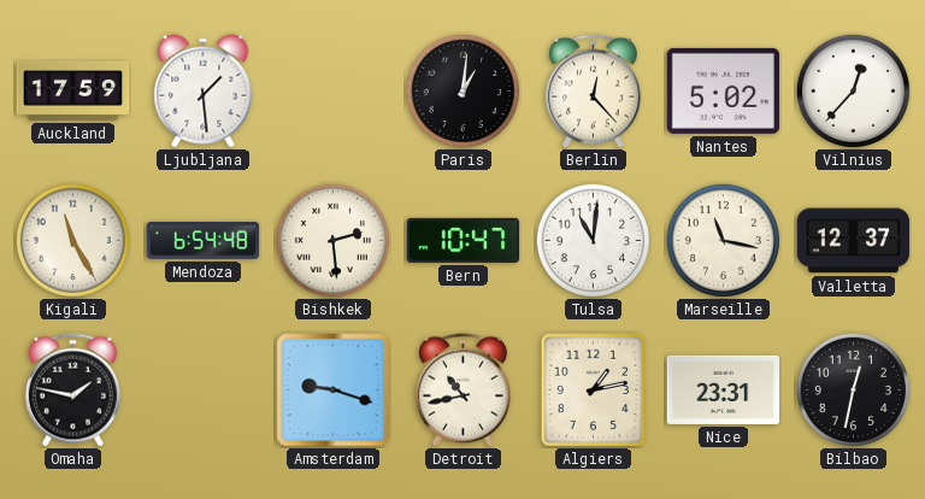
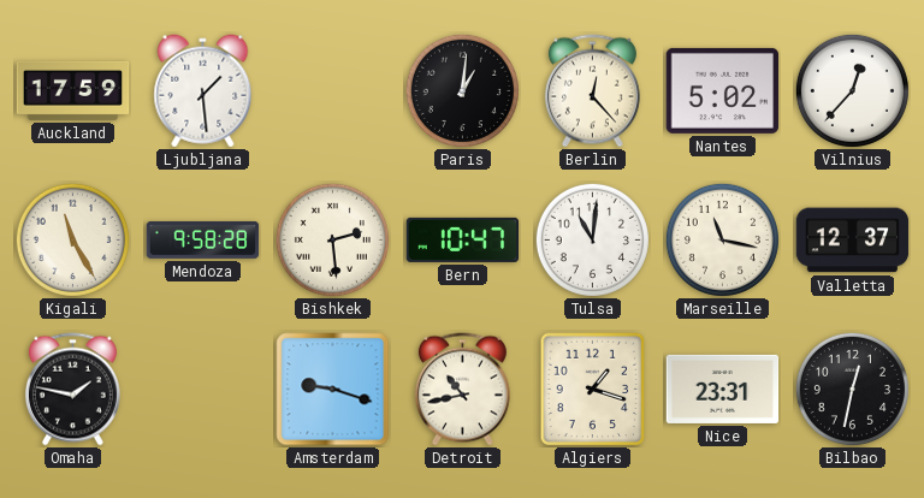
Mendoza: 6:54 -> 9:58 (203, 241)
Algiers: 1:13 -> 1:18 (593, 390)
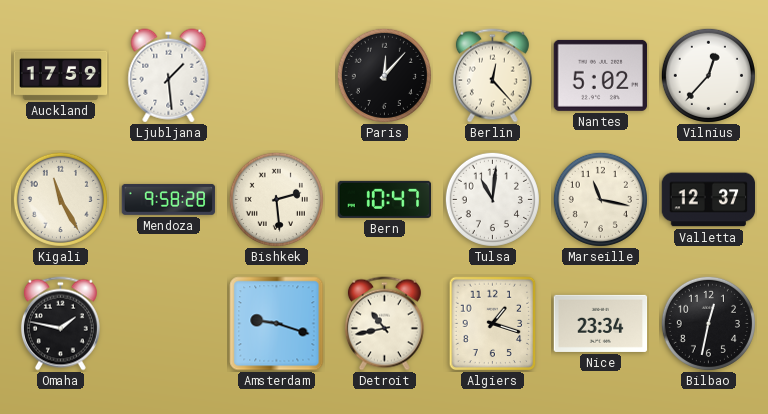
Paris: 1:01 -> 12:07 (384, 75)
Nice: 23:31 -> 23:34 (601, 323)
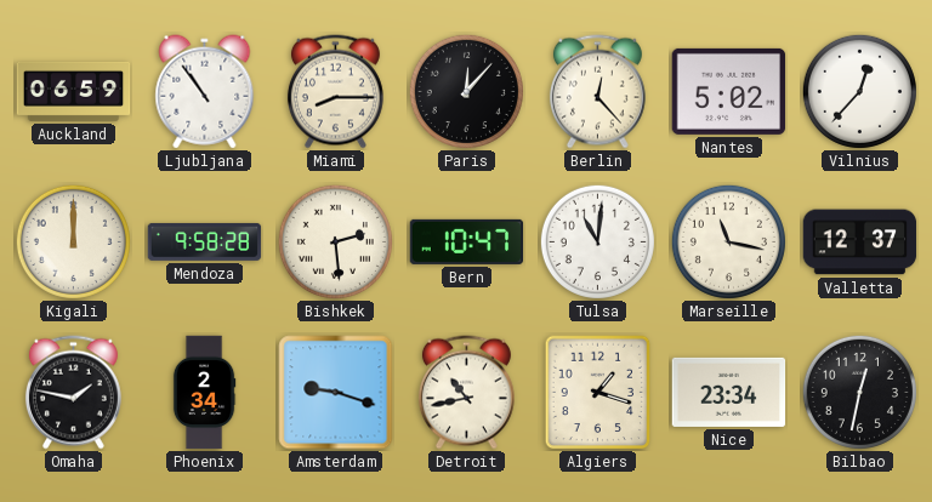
Auckland: 17:59 -> 06:59 (74, 91)
Ljubljana: 1:29 -> 10:54 (205, 92)
Miami: none -> 8:15 (335, 92)
Kigali: 11:25 -> 12:00 (73, 241)
Phoenix: none -> 2:34 (204, 393)
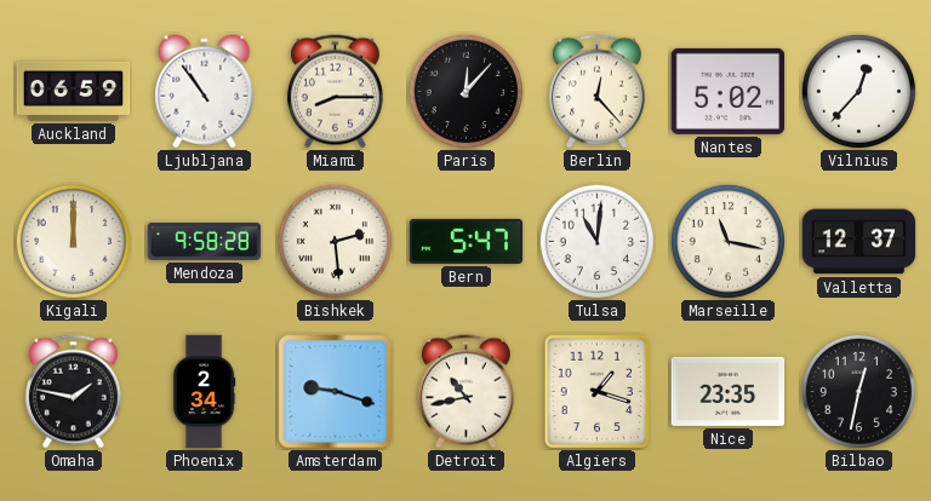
Bern: 10:47 -> 5:47 (467, 241)
Nice: 23:34 -> 23:35 (729, 391)
